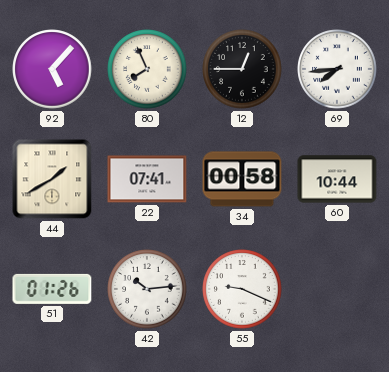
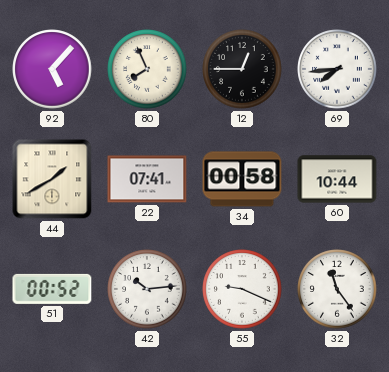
51: 01:26 -> 00:52 (52, 289)
32: none -> 11:24 (337, 289)
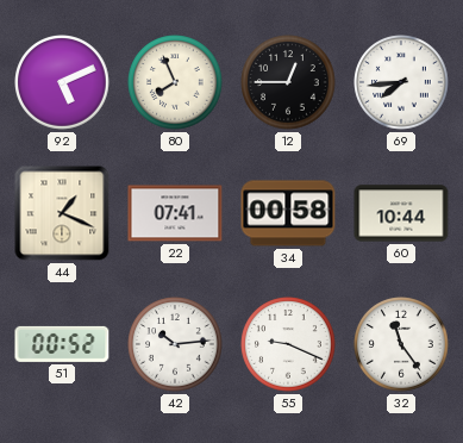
92: 5:07 -> 5:11 (62, 82)
44: 1:40 -> 1:19 (62, 213)
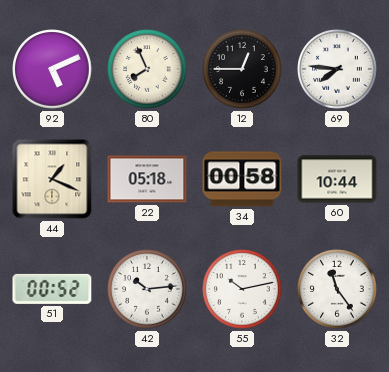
69: 7:44 -> 7:46 (337, 69)
22: 07:41 -> 05:18 (147, 179)
55: 9:19 -> 10:13 (242, 289)
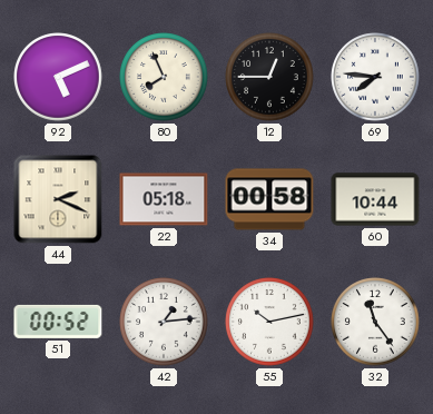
44: 1:19 -> 2:19 (58, 199)
42: 10:14 -> 1:14 (164, 322)
